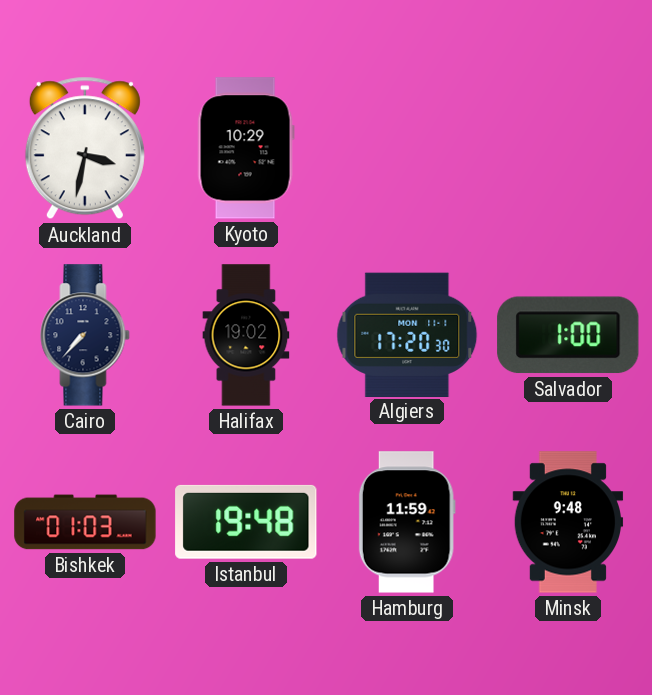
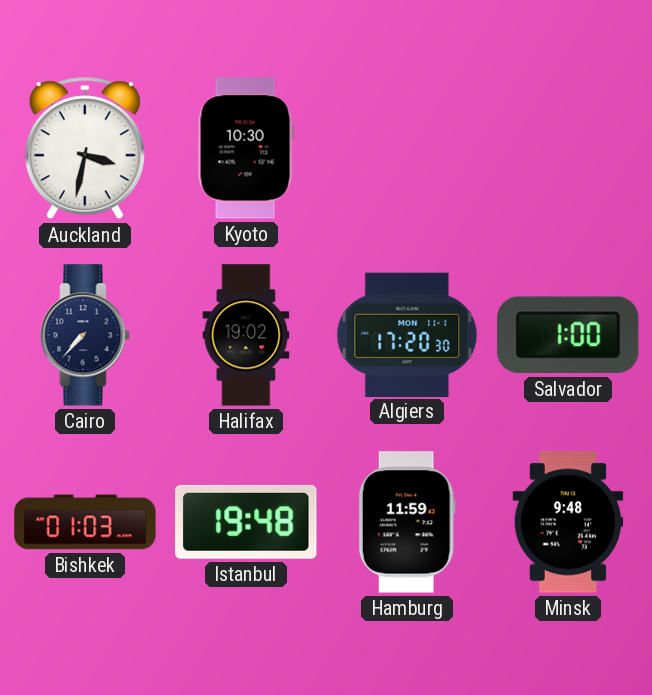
Kyoto: 10:29 -> 10:30 (246, 148)
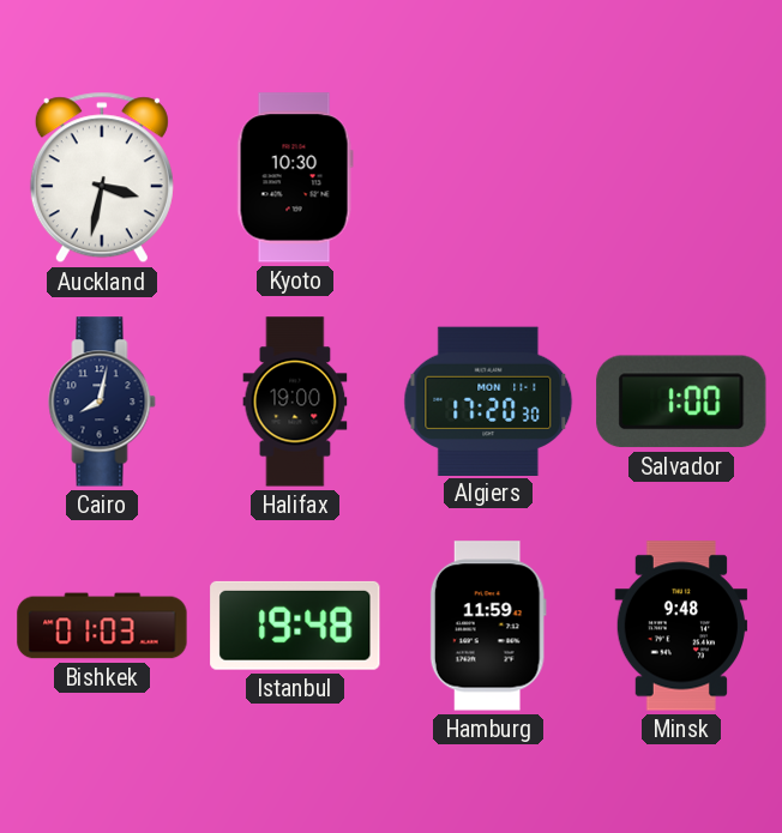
Cairo: 7:37 -> 8:02 (102, 402)
Halifax: 19:02 -> 19:00 (295, 402)
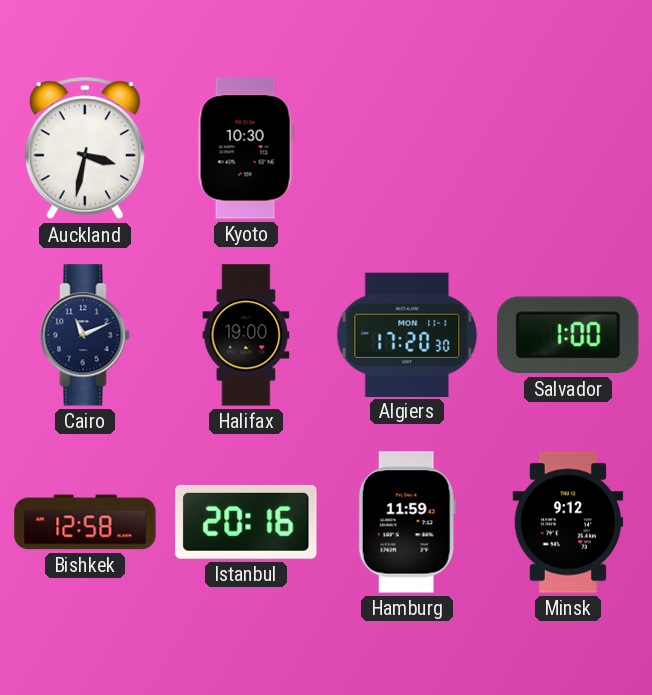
Cairo: 8:02 -> 11:11 (85, 335)
Bishkek: 01:03 -> 12:58 (85, 522)
Istanbul: 19:48 -> 20:16 (246, 522)
Minsk: 9:48 -> 9:12 (568, 522)
